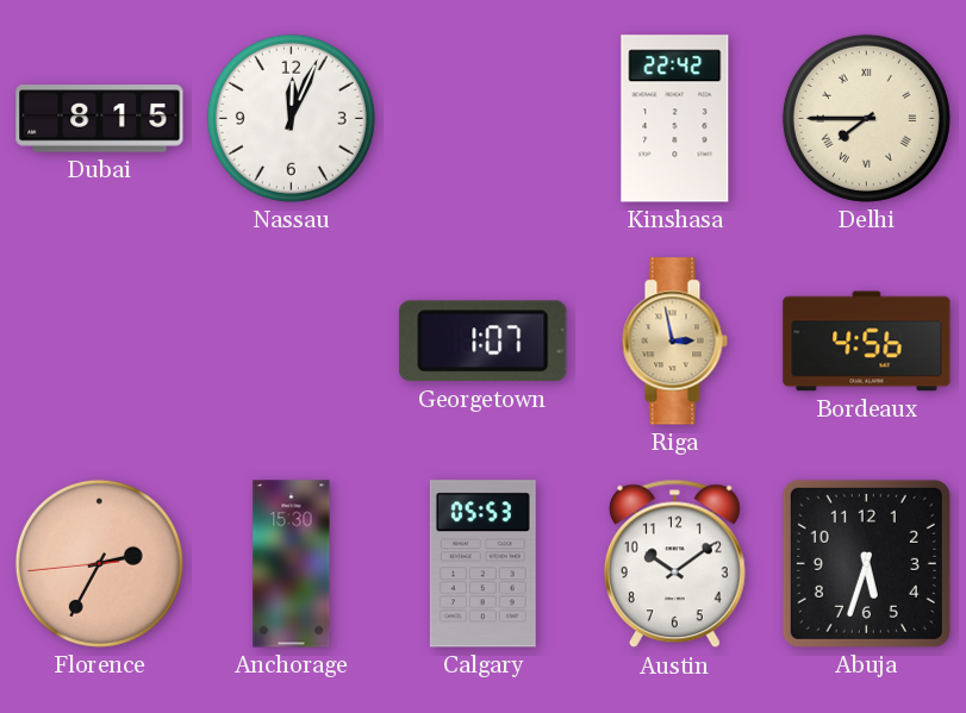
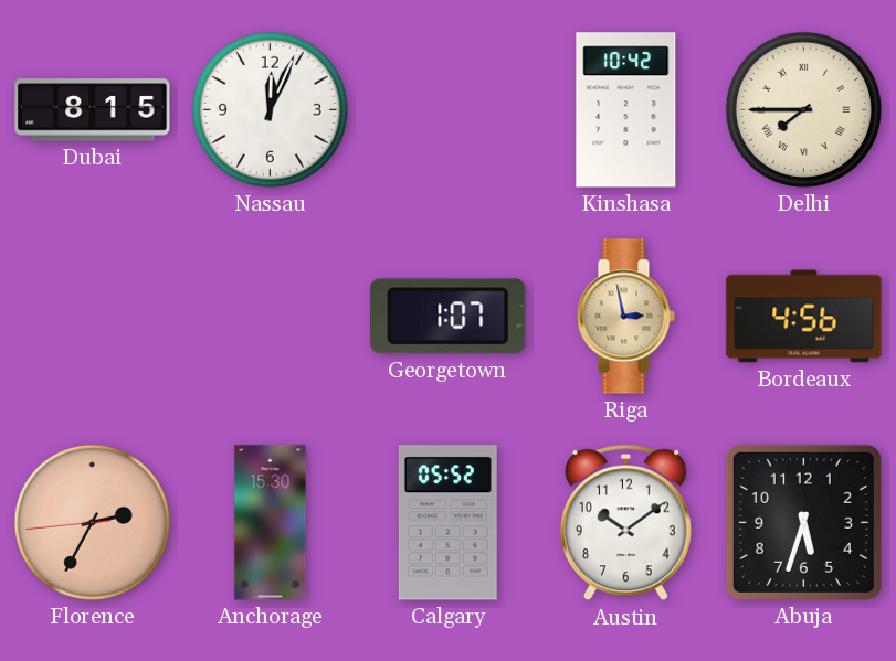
Kinshasa: 22:42 -> 10:42 (626, 110)
Calgary: 05:53 -> 05:52 (447, 523)
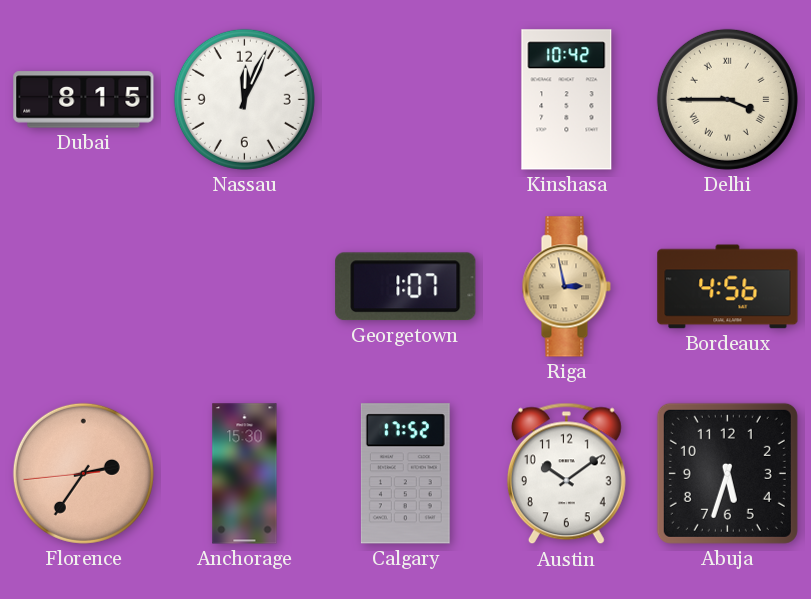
Delhi: 7:45 -> 3:45 (727, 99)
Florence: 2:34 -> 2:35 (83, 473)
Calgary: 05:52 -> 17:52 (405, 474)
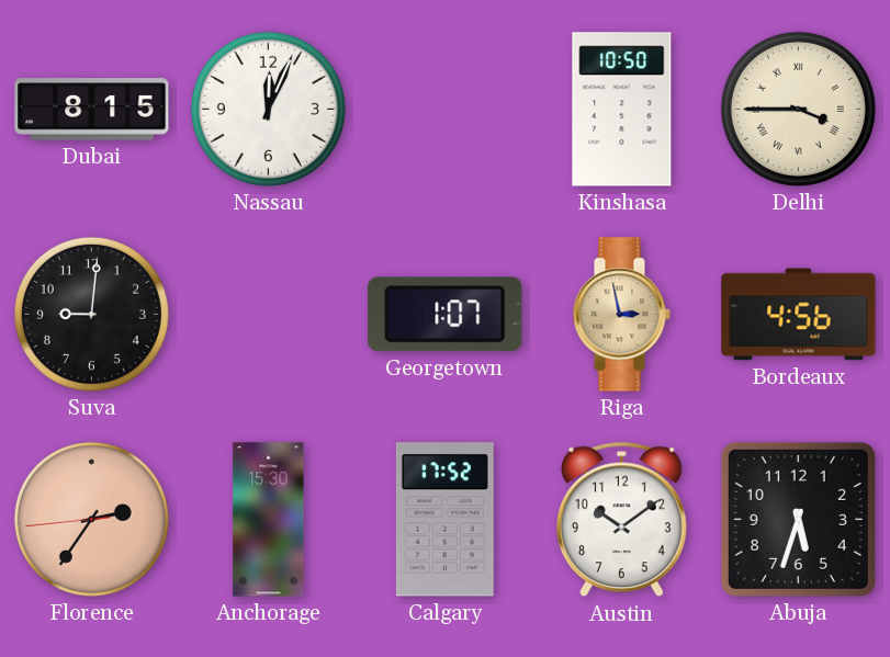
Kinshasa: 10:42 -> 10:50 (622, 110)
Suva: none -> 9:01 (91, 314)
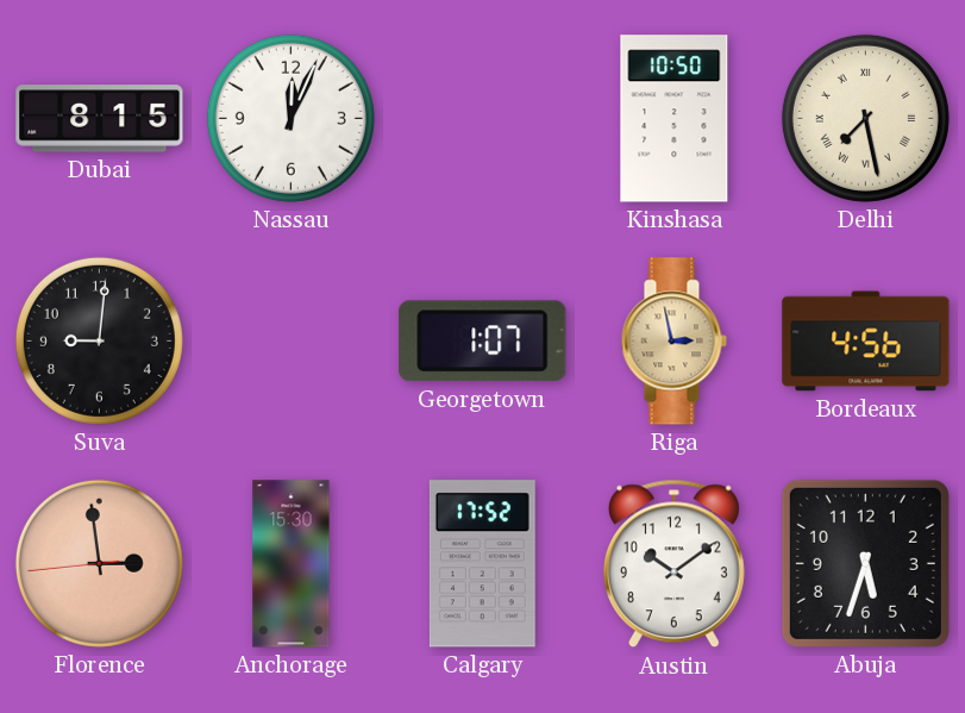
Delhi: 3:45 -> 7:28 (865, 118)
Florence: 2:35 -> 2:58 (99, 563)
